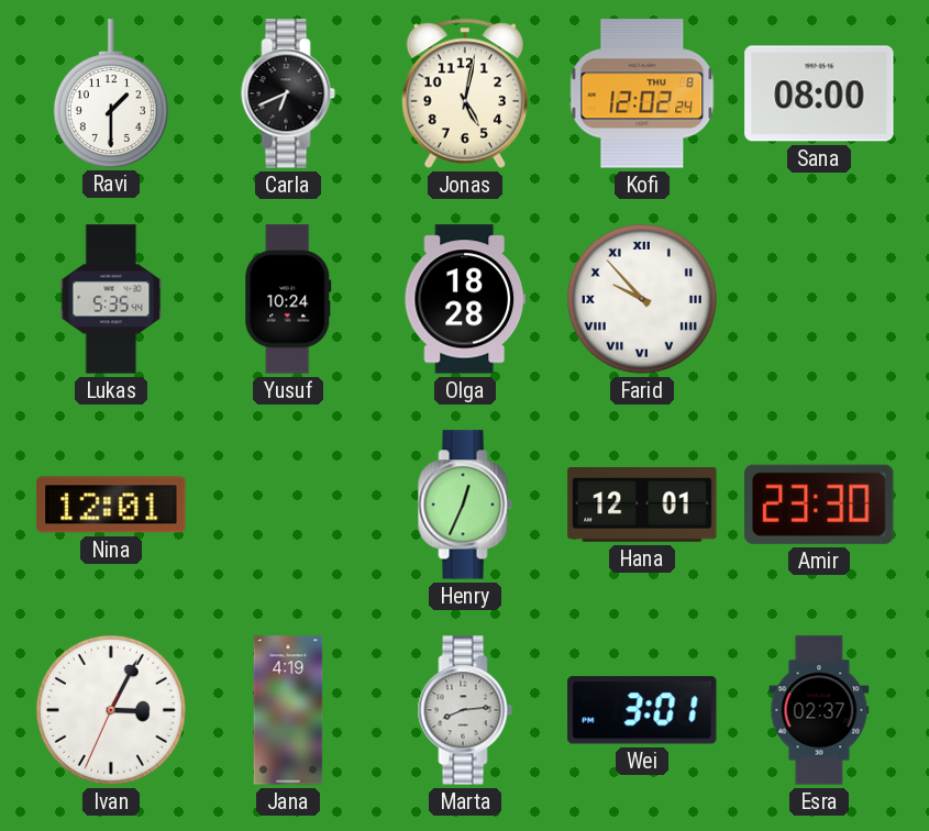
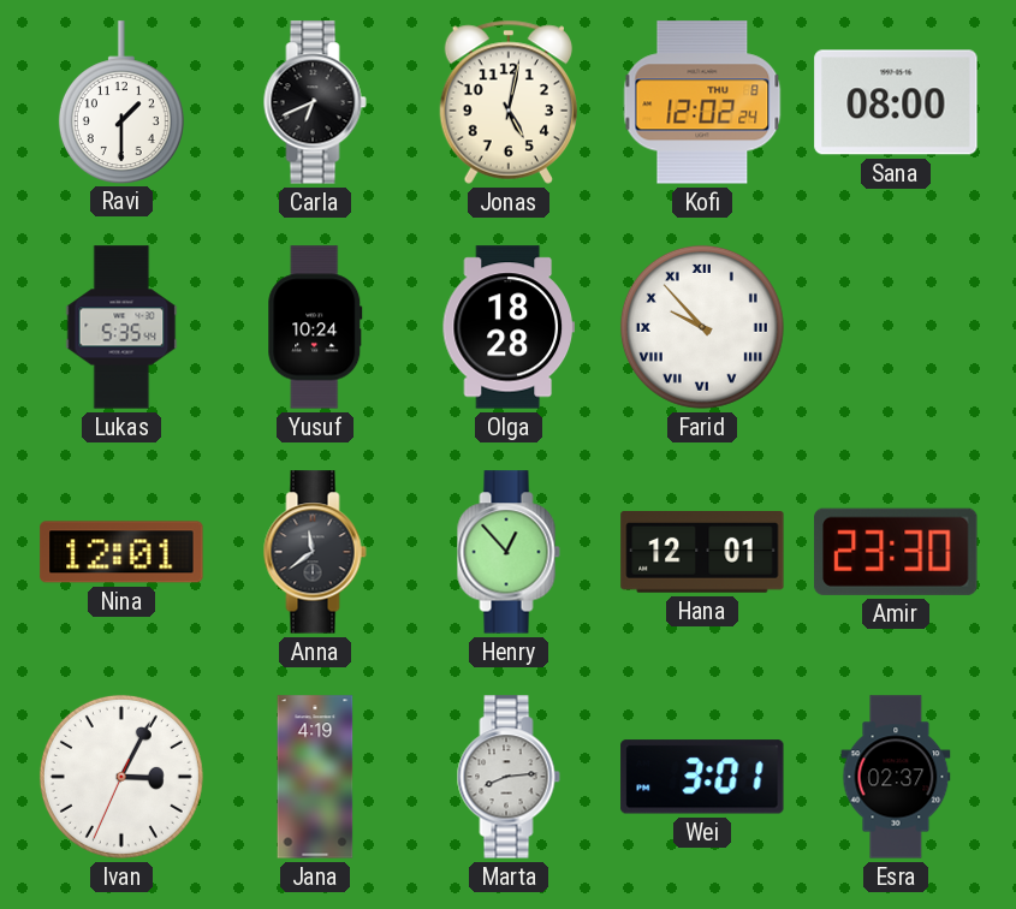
Anna: none -> 11:39 (315, 552)
Henry: 12:34 -> 12:53 (509, 552)
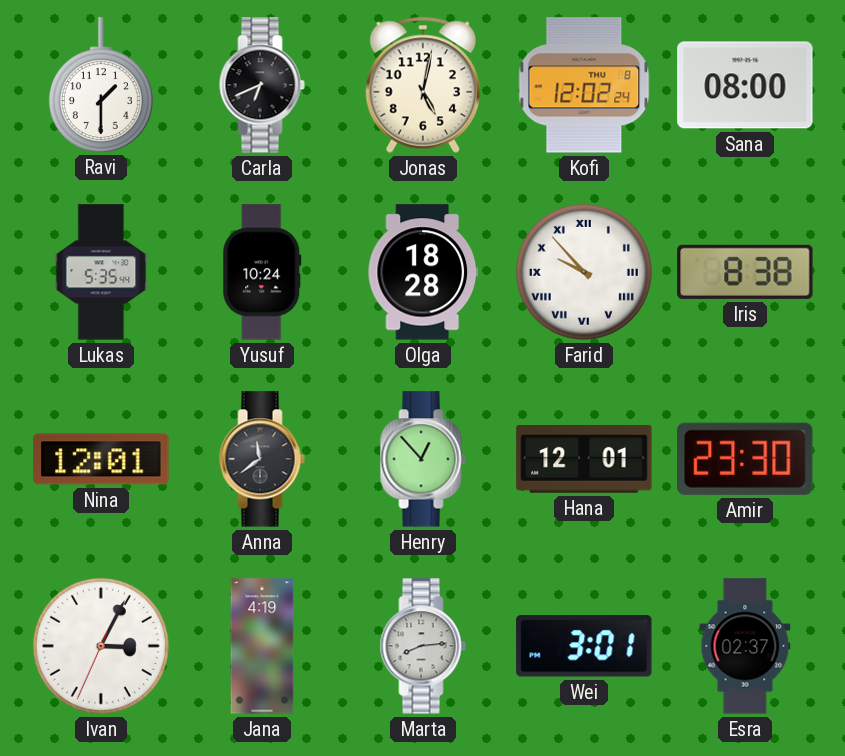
Iris: none -> 8:38 (745, 272)
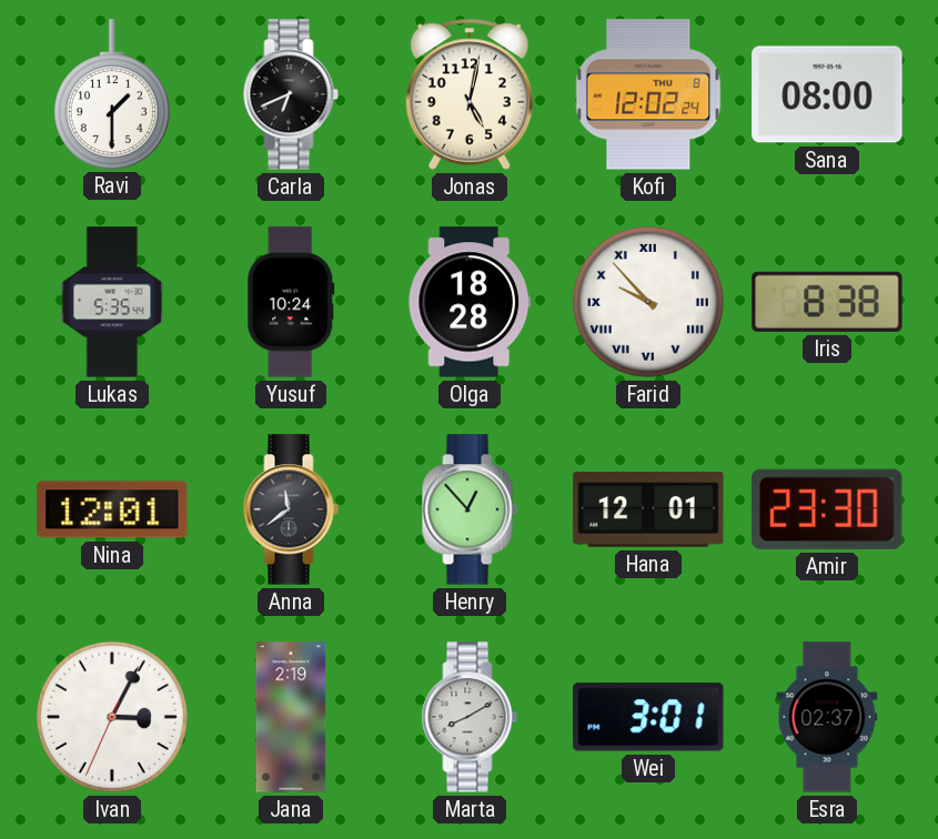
Jana: 4:19 -> 2:19 (291, 717)
Marta: 8:14 -> 8:10 (470, 717)
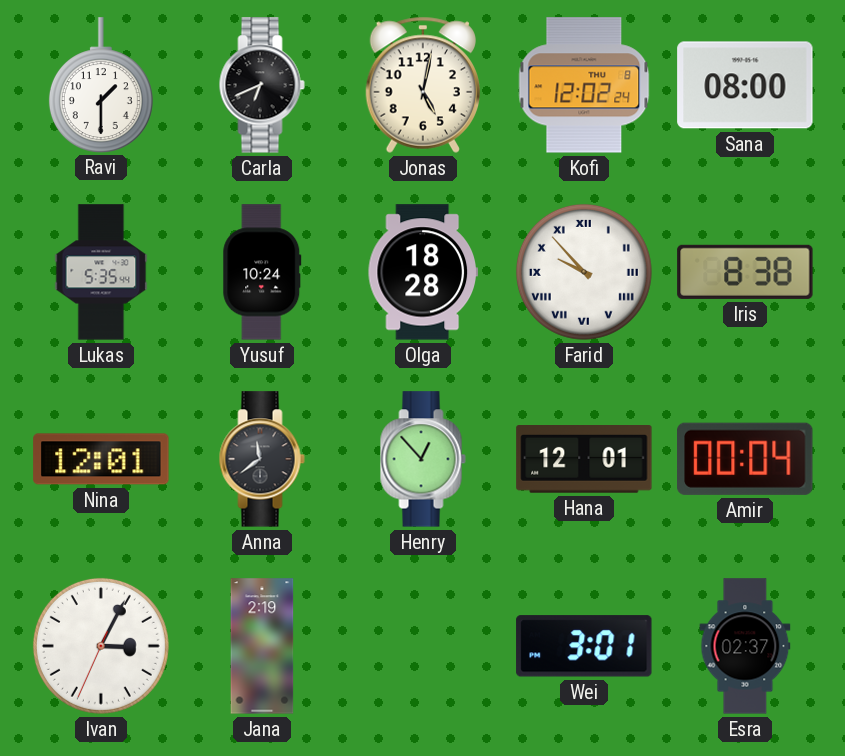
Amir: 23:30 -> 00:04 (745, 459)
Marta: 8:10 -> none (470, 717)
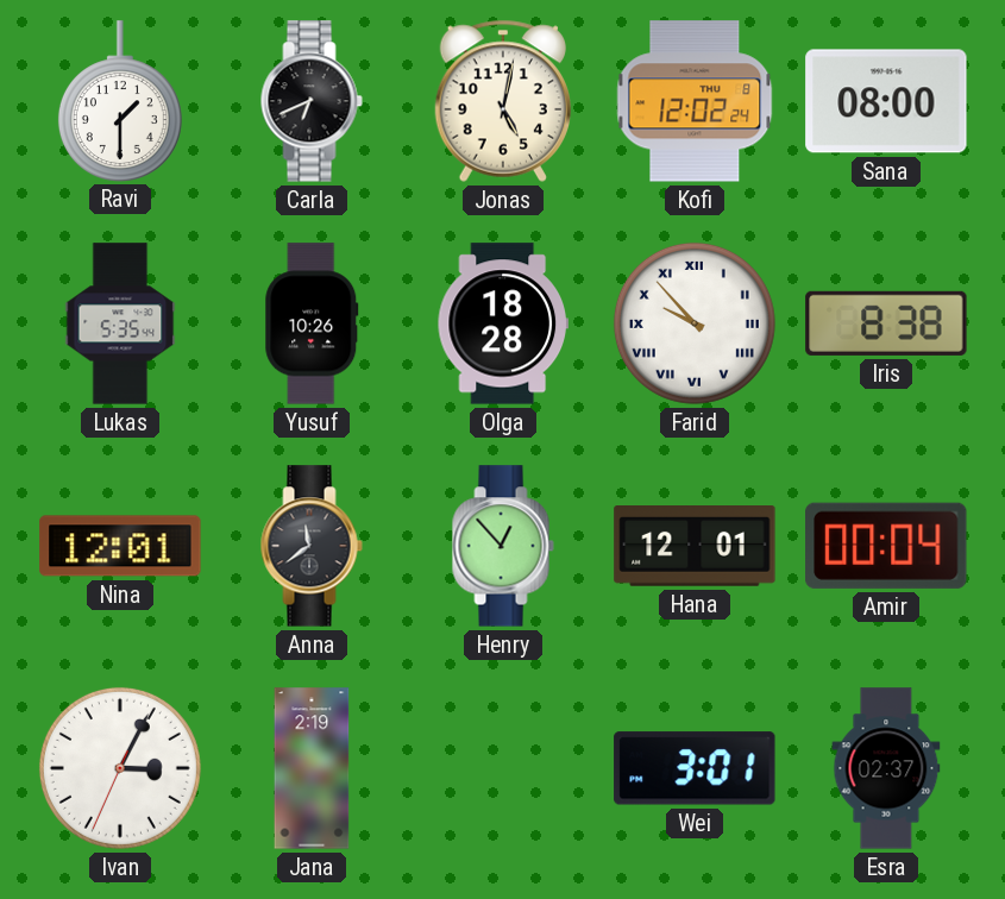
Yusuf: 10:24 -> 10:26 (312, 323)
